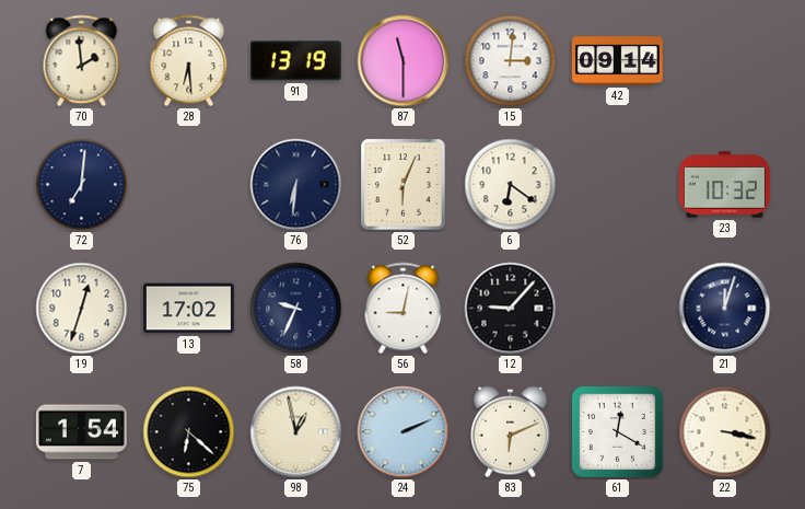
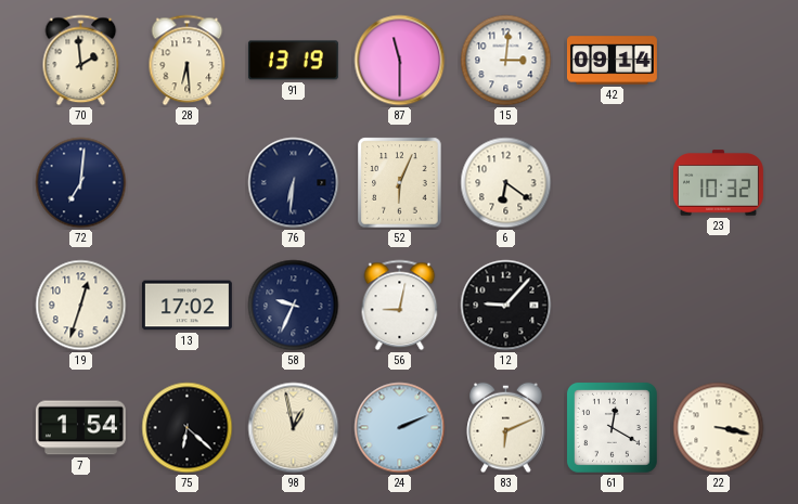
21: 12:03 -> none (725, 309)
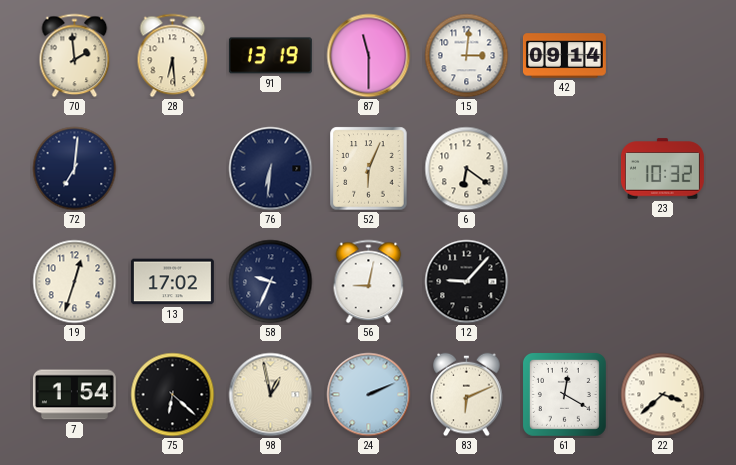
22: 3:17 -> 3:38 (663, 395)
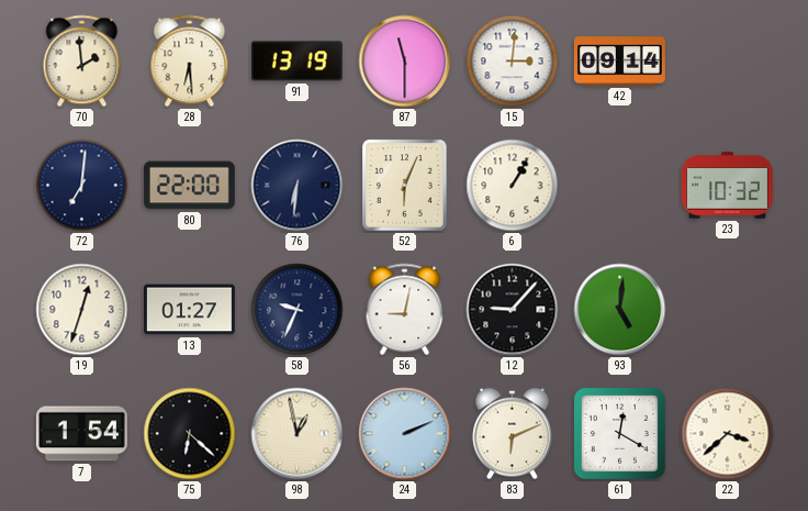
80: none -> 22:00 (189, 186)
6: 6:21 -> 1:05 (513, 186)
13: 17:02 -> 01:27 (189, 310)
93: none -> 5:01 (620, 310)
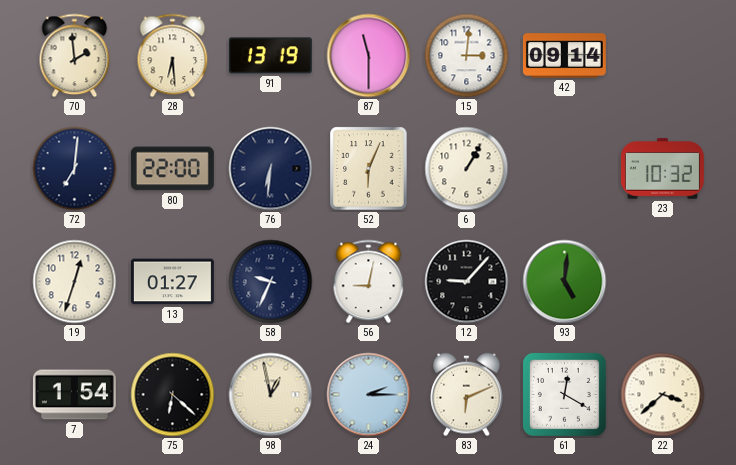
24: 2:11 -> 2:15 (369, 395)
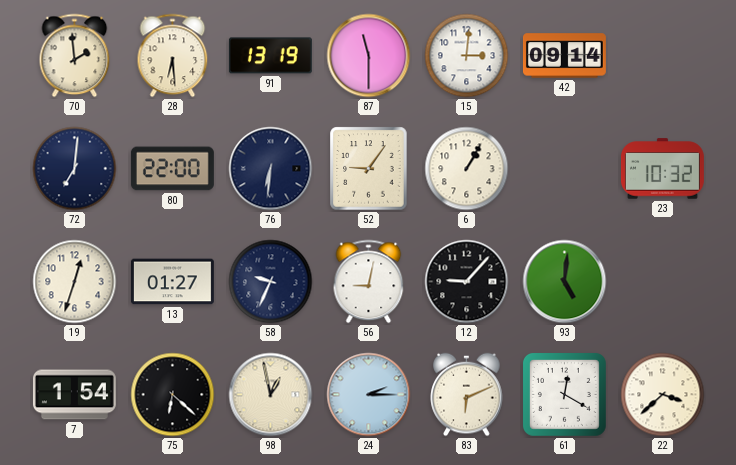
52: 6:04 -> 9:06 (369, 169)
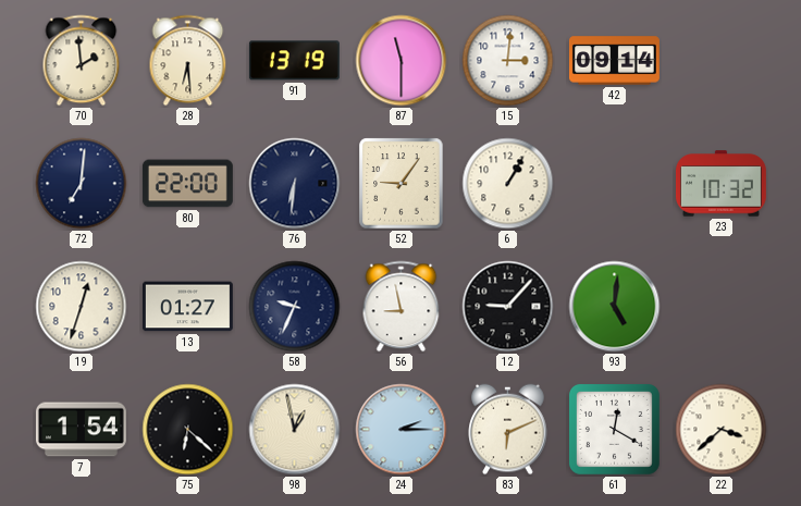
56: 9:02 -> 8:58 (402, 307)
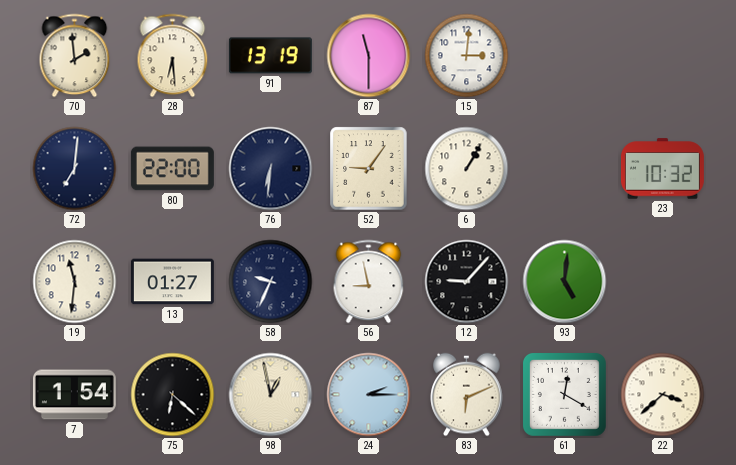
42: 09:14 -> none (614, 61)
19: 12:33 -> 11:31 (75, 282)
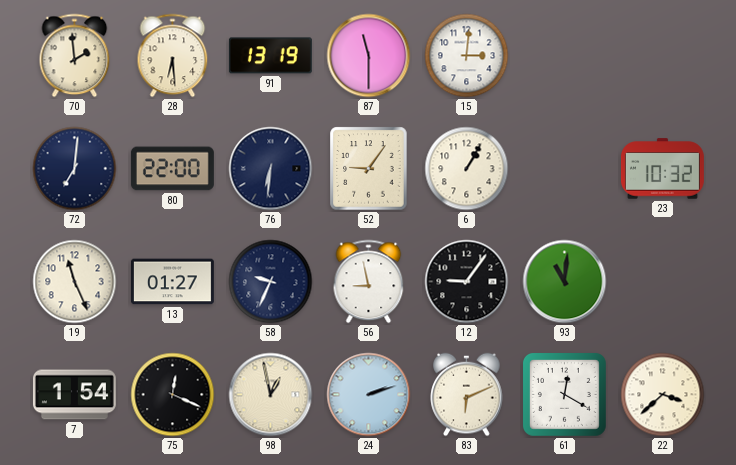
19: 11:31 -> 11:26 (75, 282)
12: 9:07 -> 9:06 (467, 282)
93: 5:01 -> 11:01 (565, 282)
75: 6:22 -> 12:19 (173, 395)
24: 2:15 -> 2:12 (369, 395)
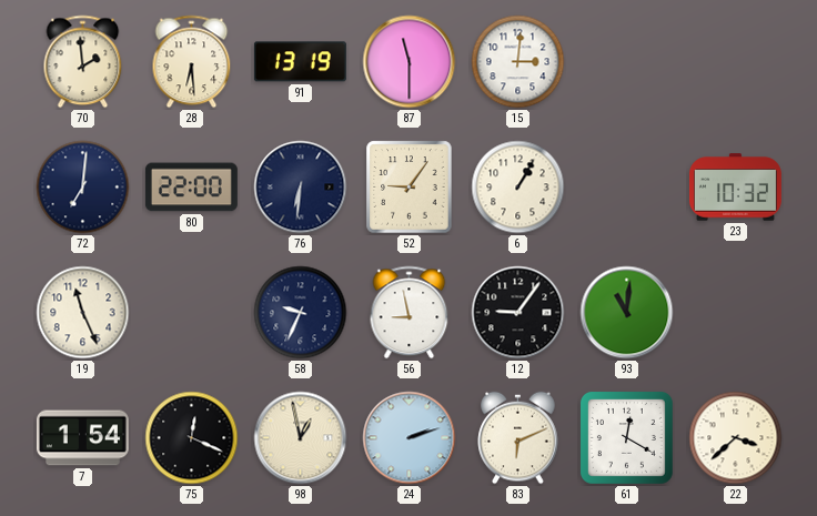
13: 01:27 -> none (172, 282)
